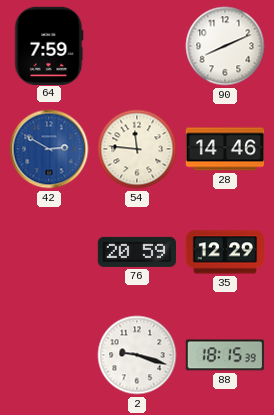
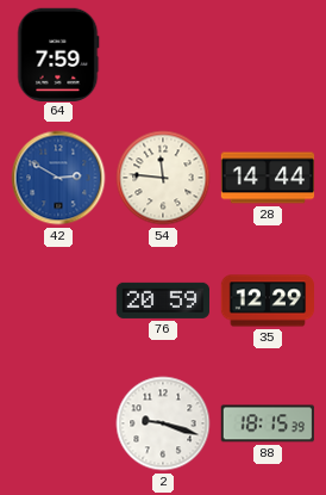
90: 8:11 -> none (225, 46)
28: 14:46 -> 14:44 (268, 178)
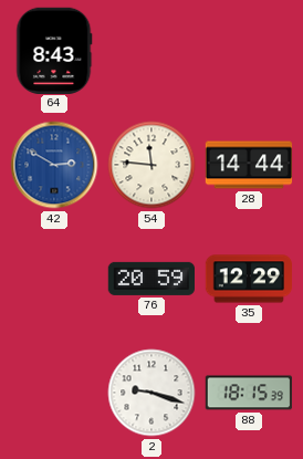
64: 7:59 -> 8:43 (54, 50)
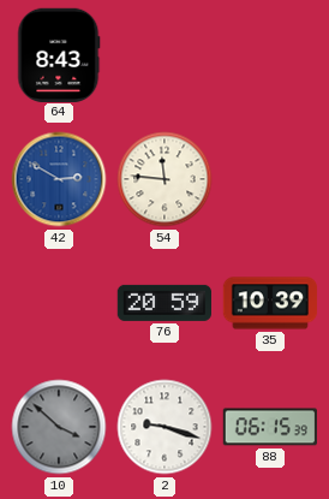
28: 14:44 -> none (249, 165)
35: 12:29 -> 10:39 (270, 303)
10: none -> 3:52 (59, 427)
88: 18:15 -> 06:15 (270, 427)
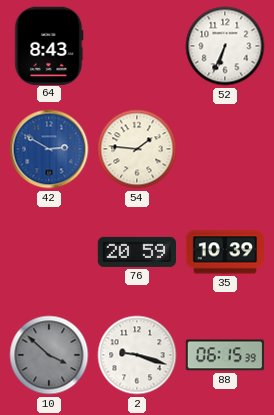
52: none -> 6:34 (225, 46)
54: 11:46 -> 1:46 (137, 149)
